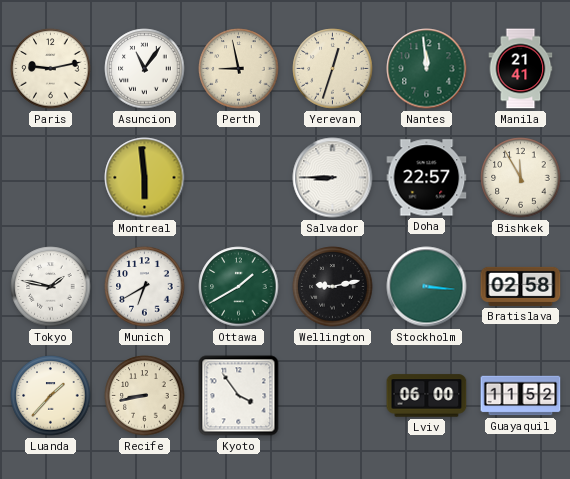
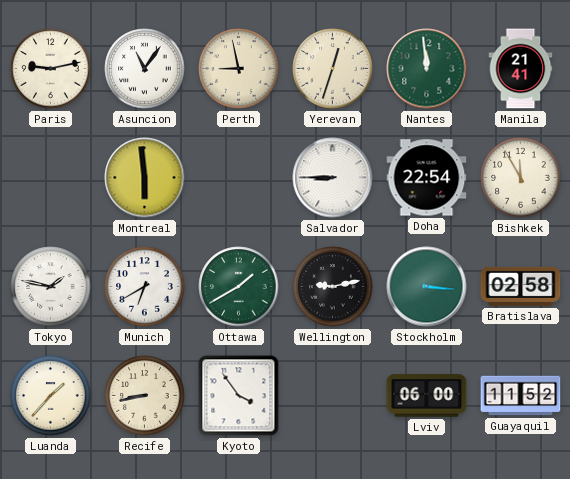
Doha: 22:57 -> 22:54 (427, 178)
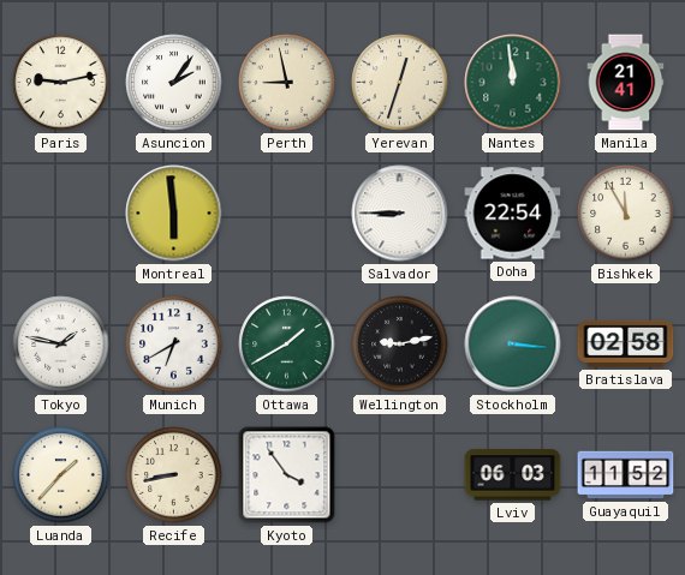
Asuncion: 11:06 -> 2:06 (174, 83)
Lviv: 06:00 -> 06:03 (513, 475)
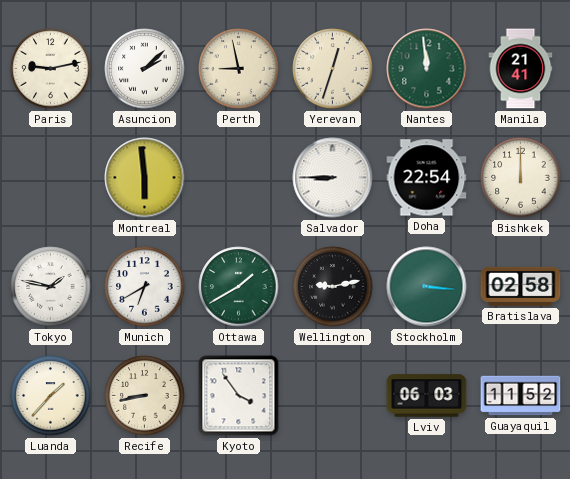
Asuncion: 2:06 -> 2:08 (145, 69)
Bishkek: 11:55 -> 12:00 (521, 178)
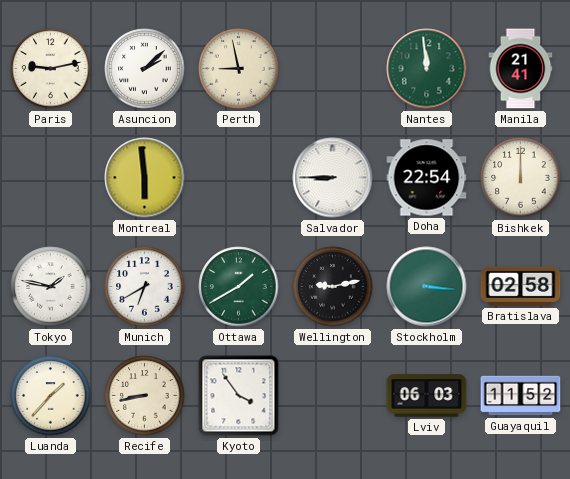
Yerevan: 12:33 -> none (333, 69)
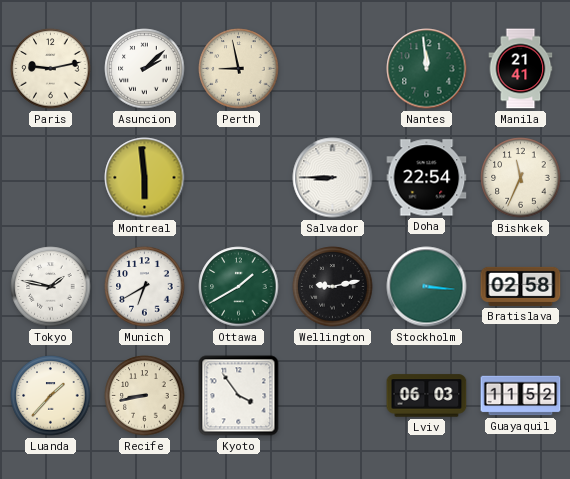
Bishkek: 12:00 -> 11:34 (521, 178)
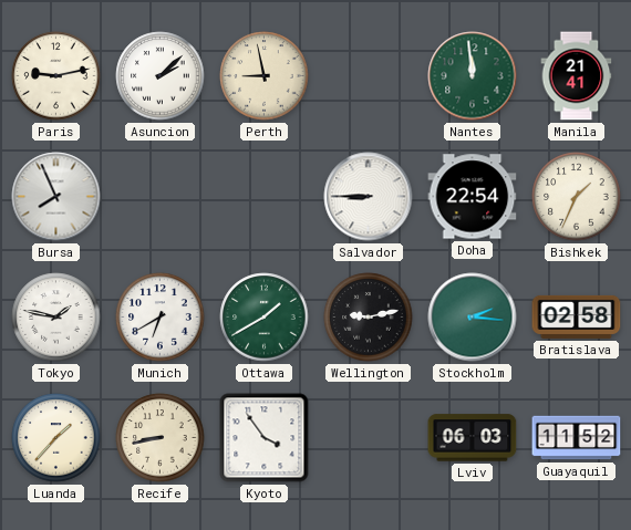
Bursa: none -> 7:56 (56, 197)
Montreal: 5:59 -> none (145, 178)
Bishkek: 11:34 -> 1:34 (577, 197)
Stockholm: 3:16 -> 2:16 (473, 318)
